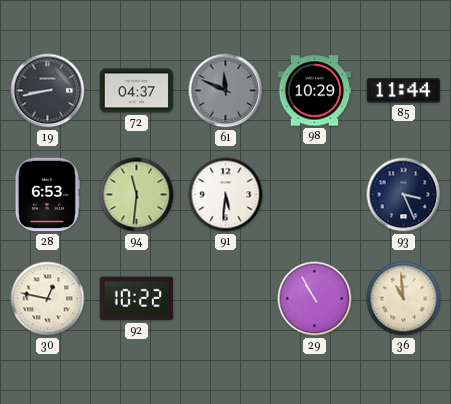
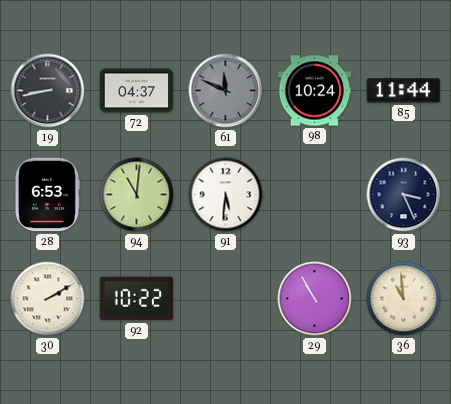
98: 10:29 -> 10:24 (315, 91)
94: 11:31 -> 11:01 (137, 195)
30: 12:47 -> 2:10 (48, 299)
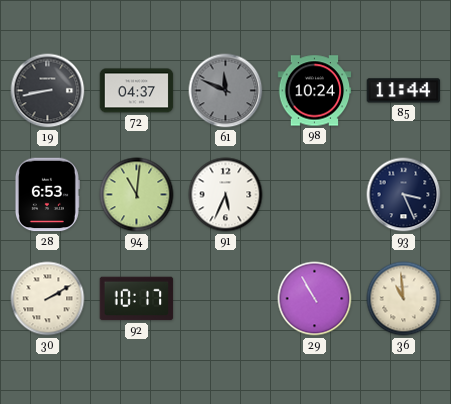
91: 5:31 -> 5:34 (226, 195)
92: 10:22 -> 10:17 (137, 299)
